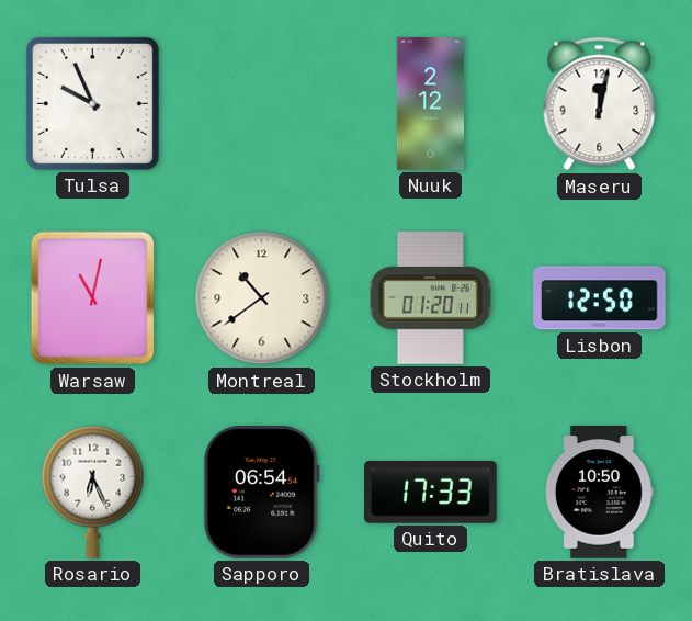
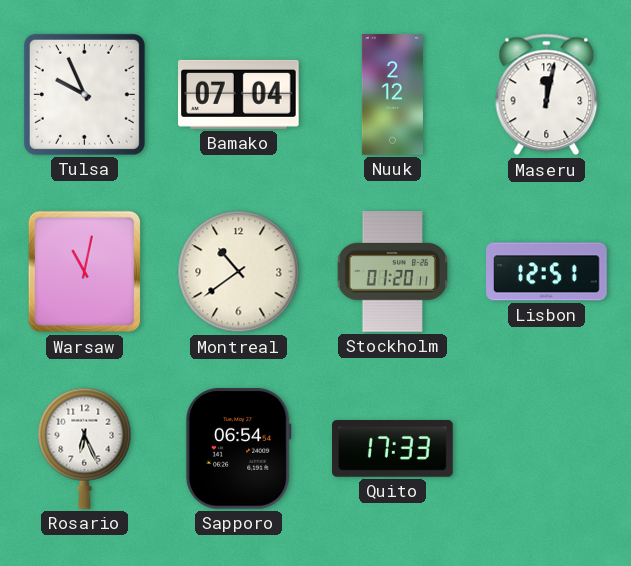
Bamako: none -> 07:04 (239, 94)
Lisbon: 12:50 -> 12:51 (547, 272)
Bratislava: 10:50 -> none (599, 493)
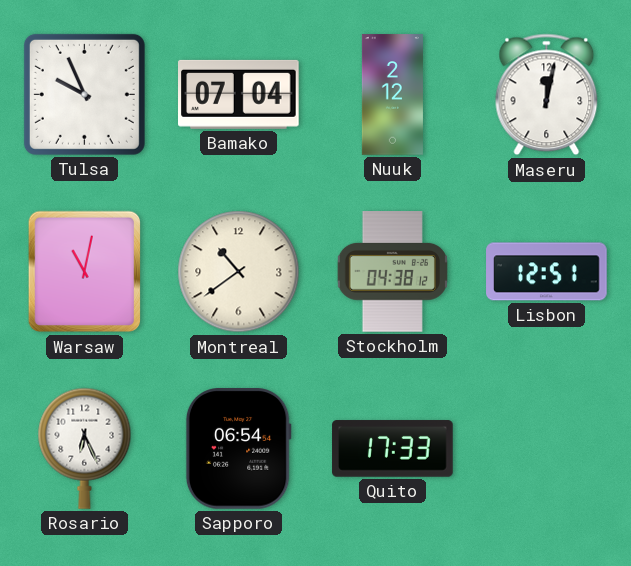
Stockholm: 01:20 -> 04:38 (392, 272)
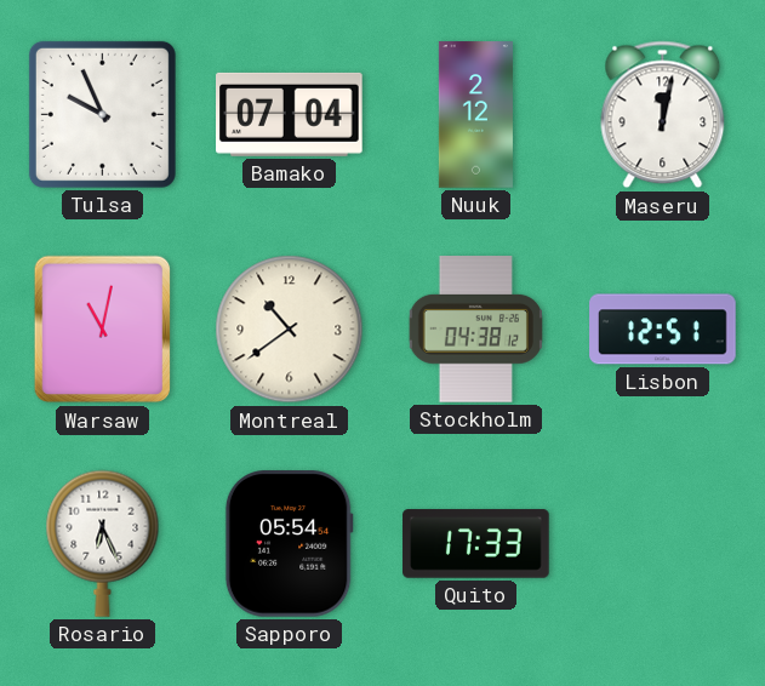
Sapporo: 06:54 -> 05:54 (289, 544)
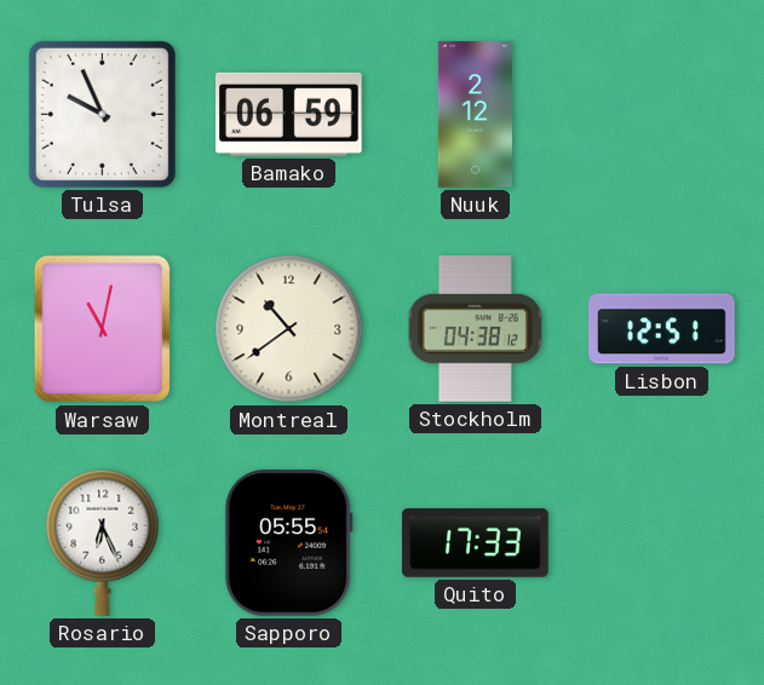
Bamako: 07:04 -> 06:59 (289, 114)
Maseru: 12:02 -> none (663, 115)
Sapporo: 05:54 -> 05:55 (288, 543)
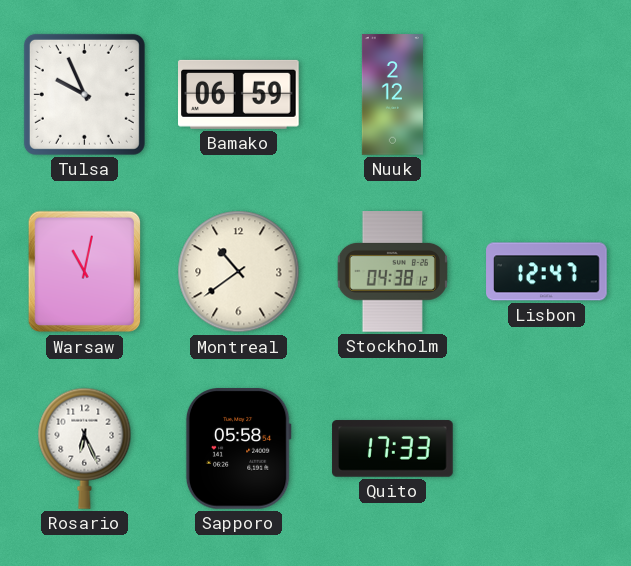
Lisbon: 12:51 -> 12:47 (547, 272)
Sapporo: 05:55 -> 05:58 (238, 449)
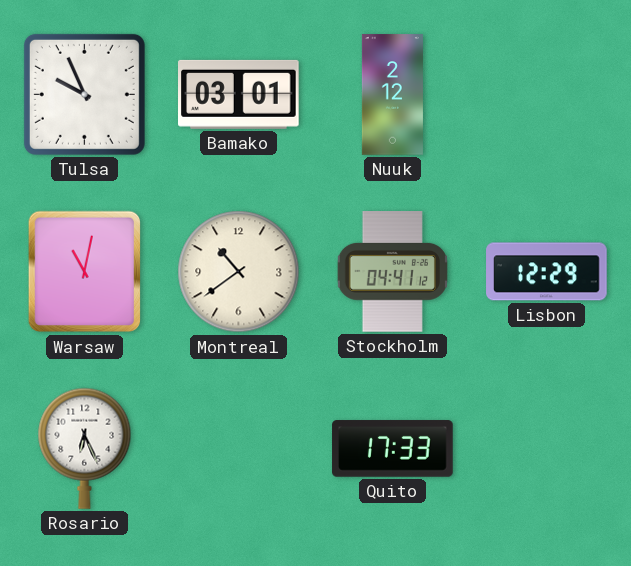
Bamako: 06:59 -> 03:01 (239, 94)
Stockholm: 04:38 -> 04:41 (392, 272)
Lisbon: 12:47 -> 12:29 (547, 272)
Sapporo: 05:58 -> none (238, 449)
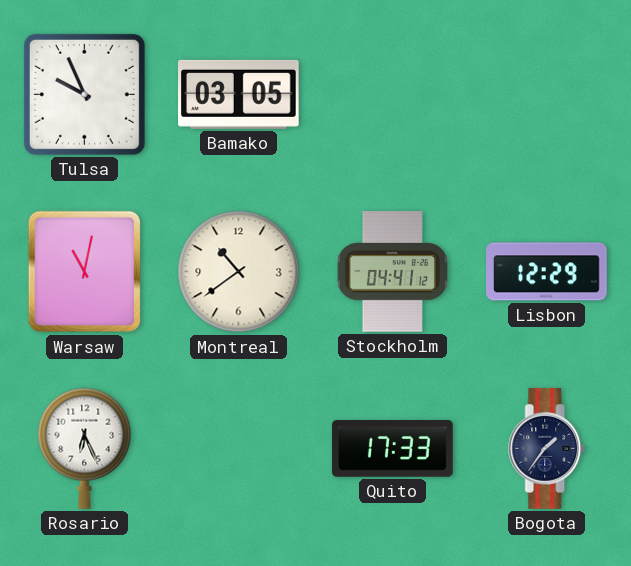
Bamako: 03:01 -> 03:05 (239, 94)
Nuuk: 2:12 -> none (392, 95)
Bogota: none -> 1:36 (547, 449)
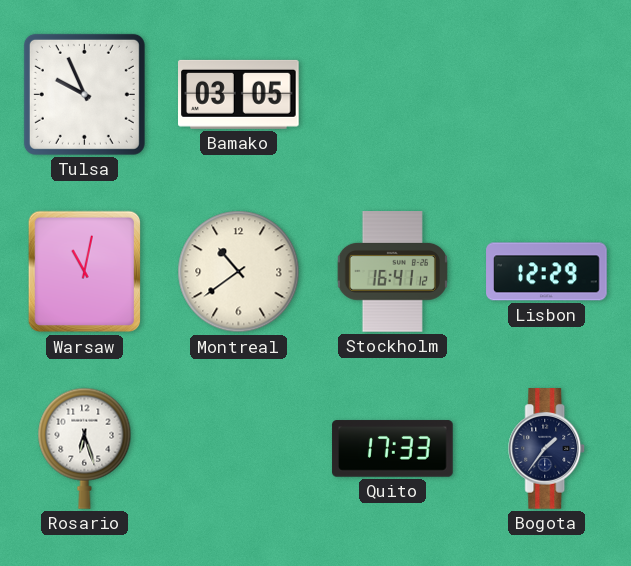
Stockholm: 04:41 -> 16:41 (392, 272)
Rosario: 6:26 -> 6:27 (85, 448)
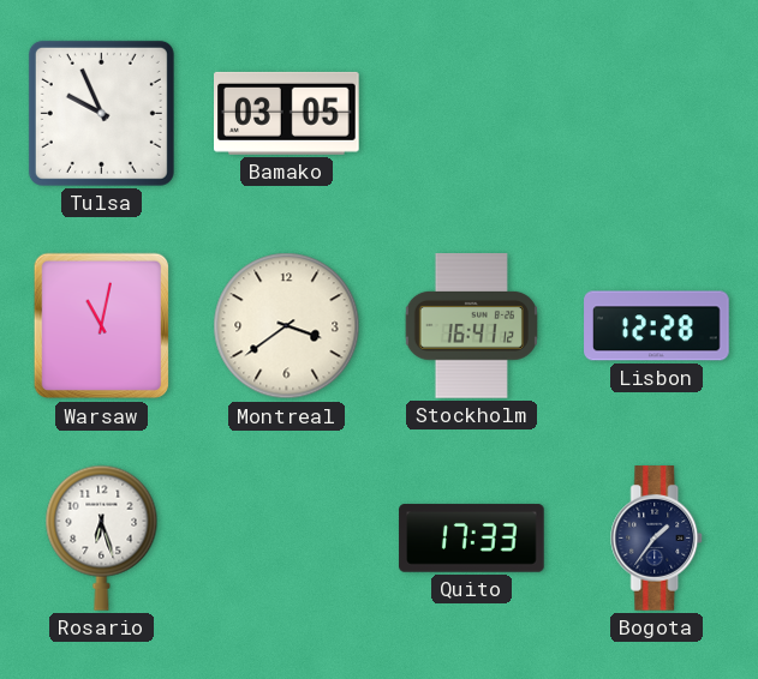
Montreal: 10:39 -> 3:39 (287, 326)
Lisbon: 12:29 -> 12:28 (657, 326)
